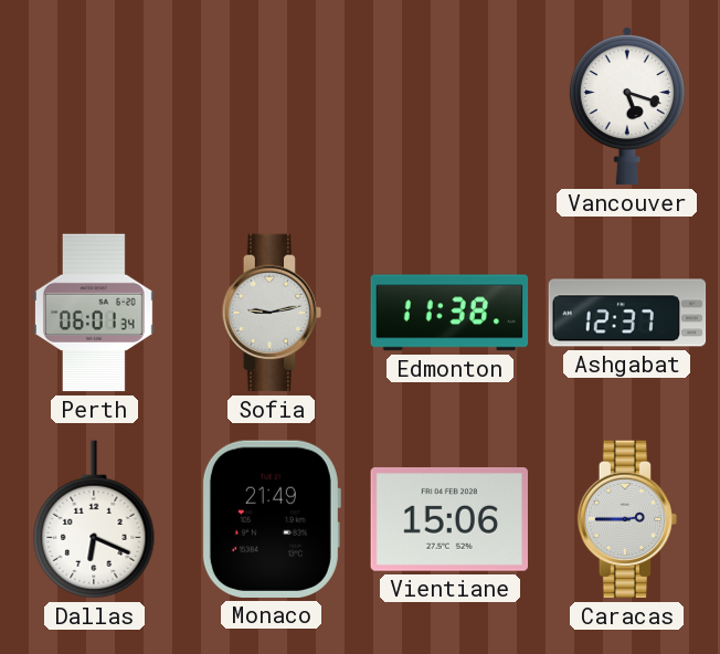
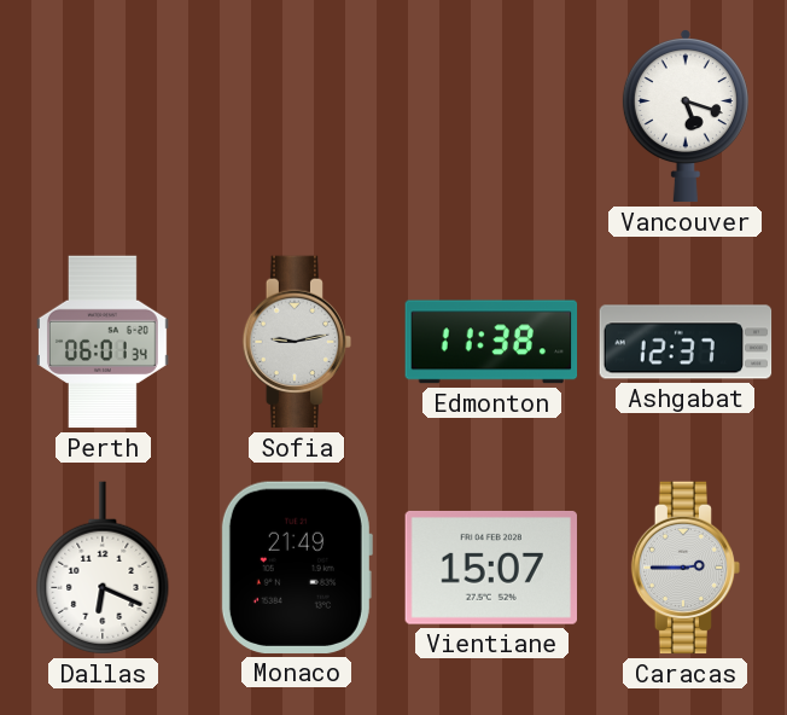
Vientiane: 15:06 -> 15:07 (490, 568)
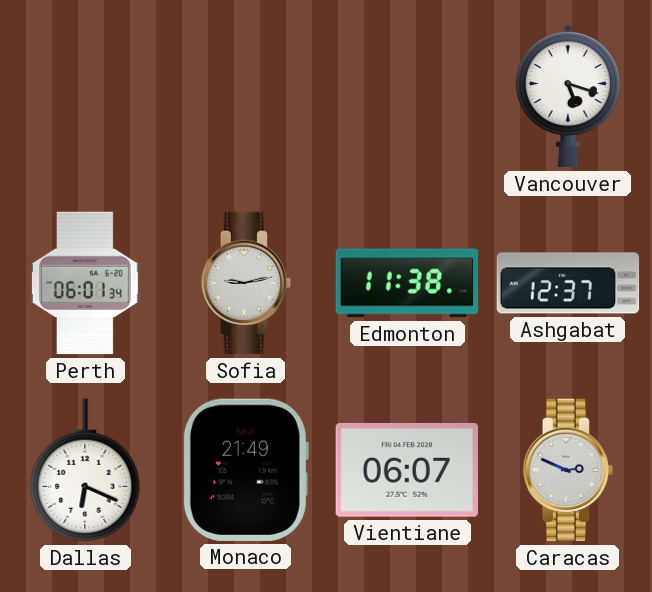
Vientiane: 15:07 -> 06:07 (406, 470)
Caracas: 2:45 -> 2:49 (568, 470)
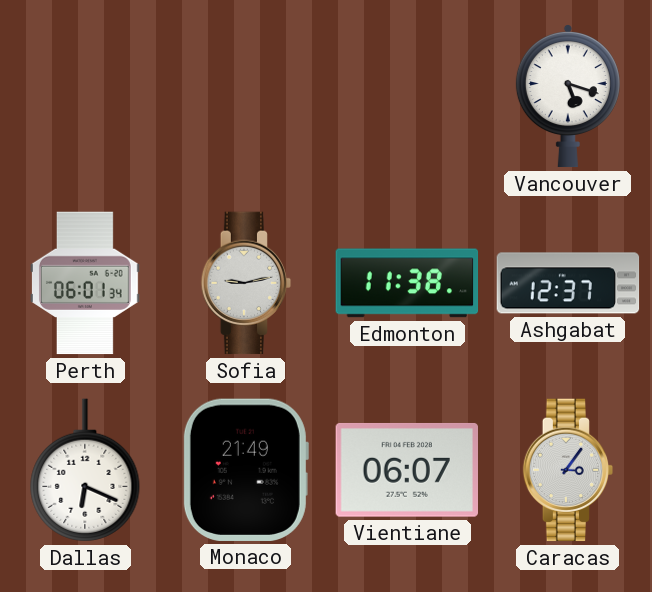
Caracas: 2:49 -> 3:06 (568, 470)
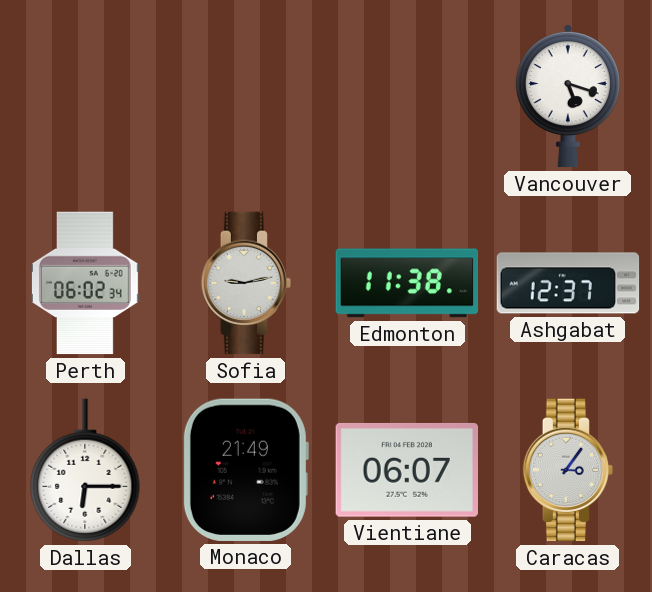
Perth: 06:01 -> 06:02 (85, 283)
Dallas: 6:19 -> 6:15 (85, 470)
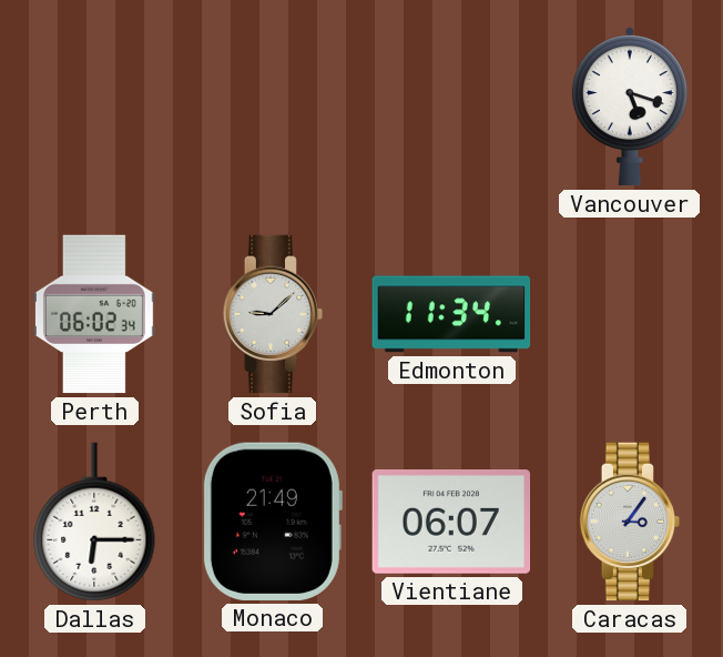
Sofia: 9:13 -> 9:08 (273, 314)
Edmonton: 11:38 -> 11:34 (451, 314)
Ashgabat: 12:37 -> none (568, 283)
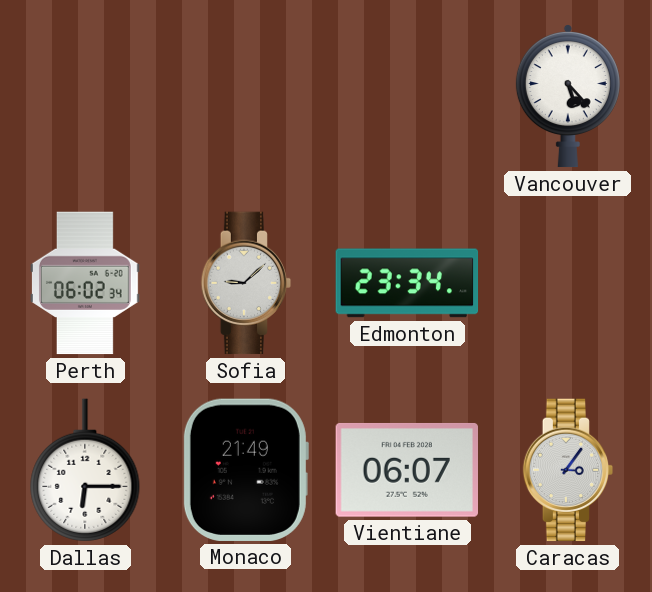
Vancouver: 5:18 -> 5:23 (568, 97)
Edmonton: 11:34 -> 23:34 (407, 283)
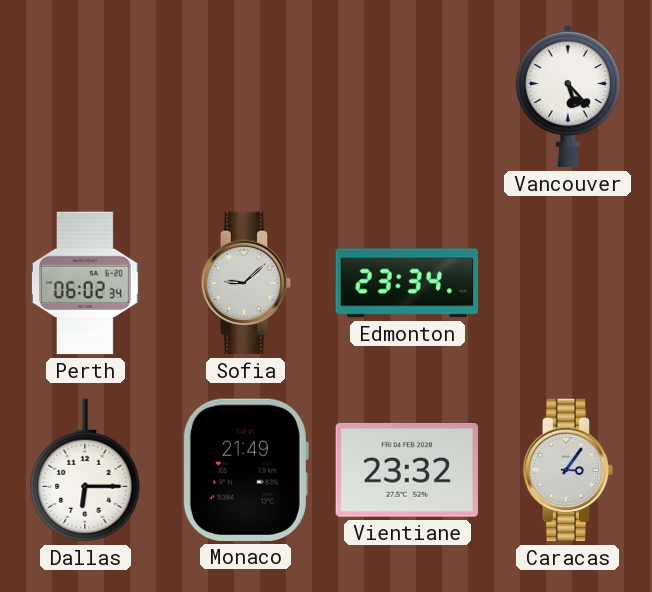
Vientiane: 06:07 -> 23:32 (406, 470)
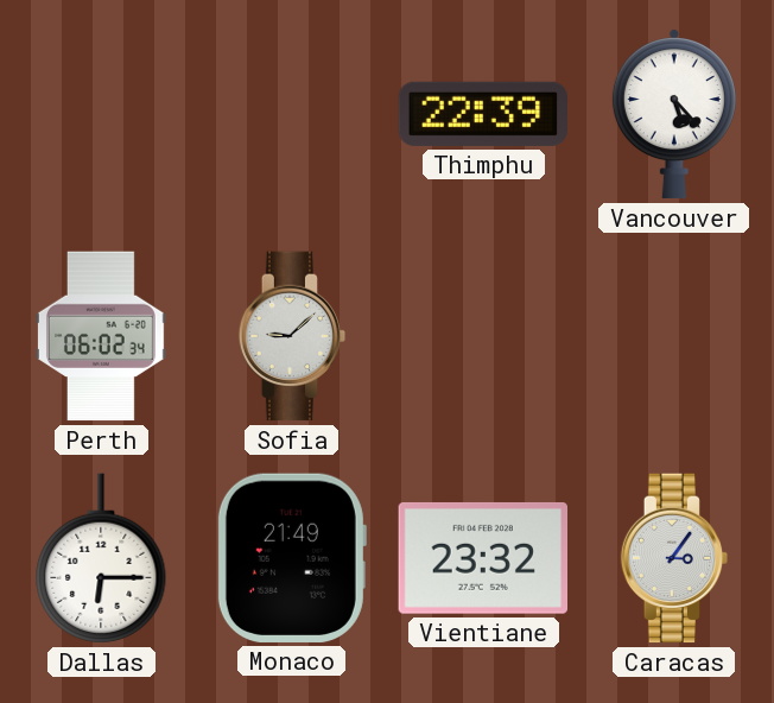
Thimphu: none -> 22:39 (483, 114)
Edmonton: 23:34 -> none (407, 283)
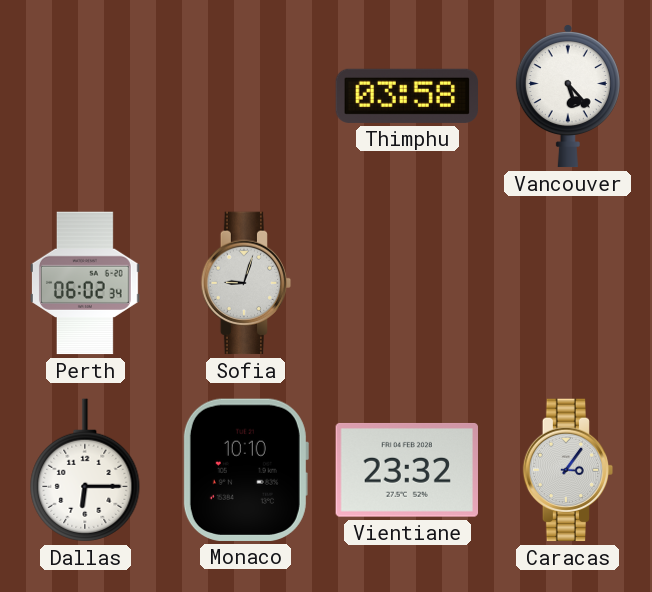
Thimphu: 22:39 -> 03:58 (407, 96)
Sofia: 9:08 -> 9:03 (246, 283)
Monaco: 21:49 -> 10:10 (245, 470)
